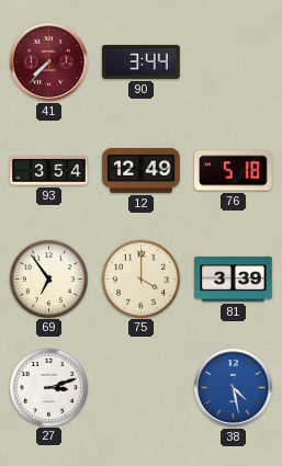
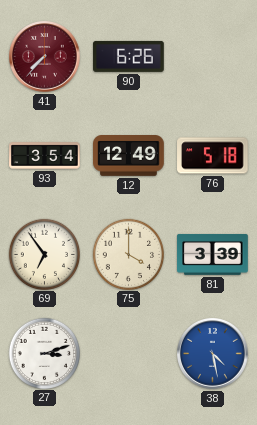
90: 3:44 -> 6:26 (129, 56)
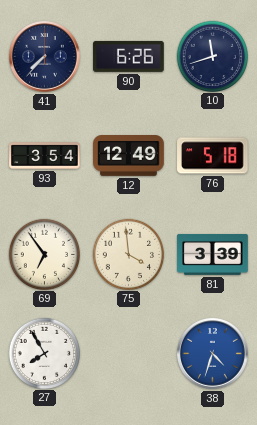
41 dial: burgundy -> navy (45, 57)
10: none -> 11:42 (212, 56)
75: 4:00 -> 3:59 (128, 254)
27: 3:12 -> 7:55 (44, 353)
38: 4:28 -> 4:33 (213, 354)
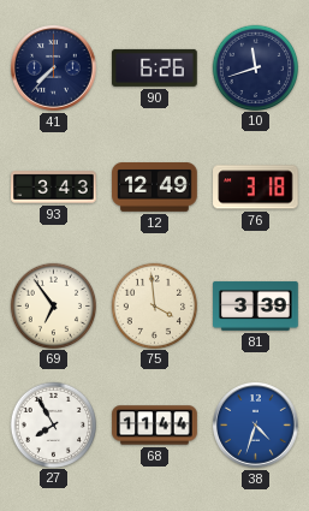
93: 3:54 -> 3:43 (54, 188)
76: 5:18 -> 3:18 (256, 188)
68: none -> 11:44 (155, 426)
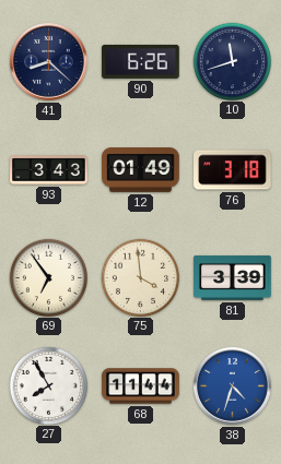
41: 7:37 -> 8:22 (49, 62)
12: 12:49 -> 01:49 (141, 170)
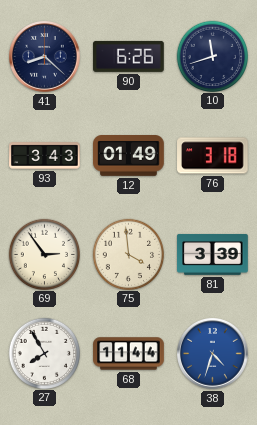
69: 6:54 -> 2:54 (44, 254)
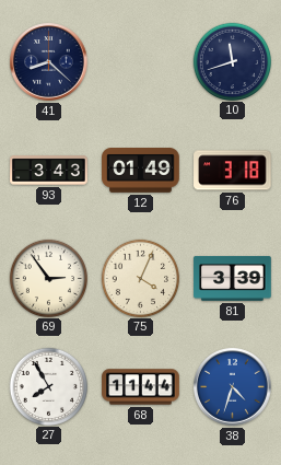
90: 6:26 -> none (129, 56)
75: 3:59 -> 4:04 (140, 278)
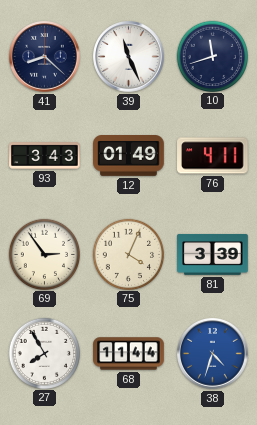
39: none -> 11:26 (129, 57)
76: 3:18 -> 4:11 (213, 156)
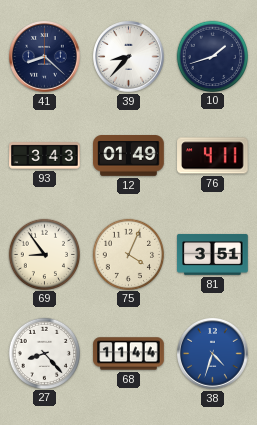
39: 11:26 -> 8:37 (129, 57)
10: 11:42 -> 1:42 (212, 56)
69: 2:54 -> 8:54 (44, 254)
81: 3:39 -> 3:51 (213, 254)
27: 7:55 -> 8:23 (44, 353)
